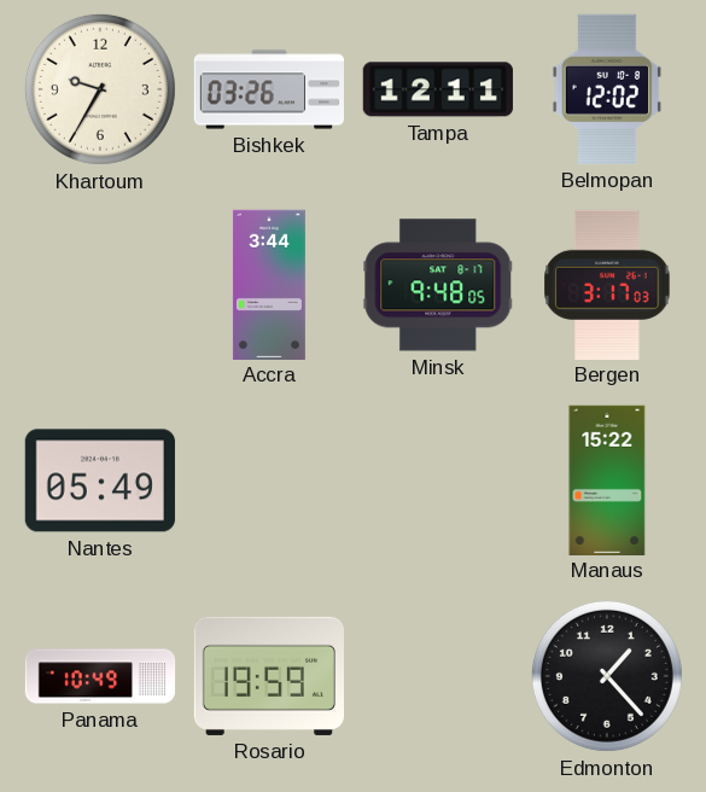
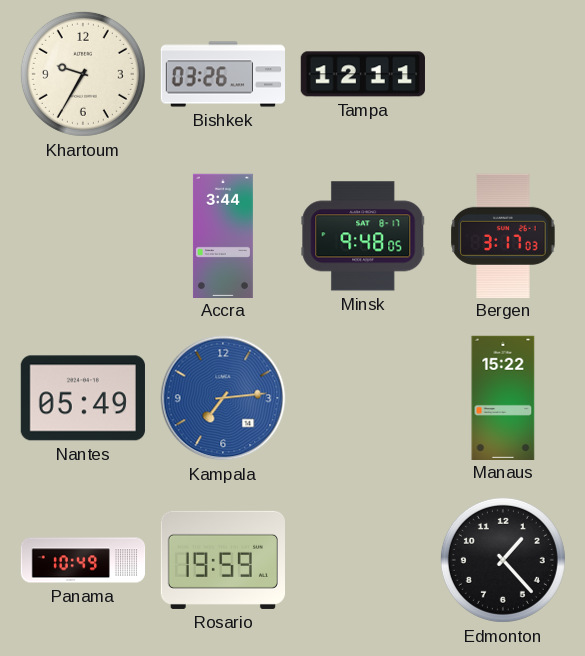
Belmopan: 12:02 -> none (607, 89)
Kampala: none -> 7:14 (223, 398)
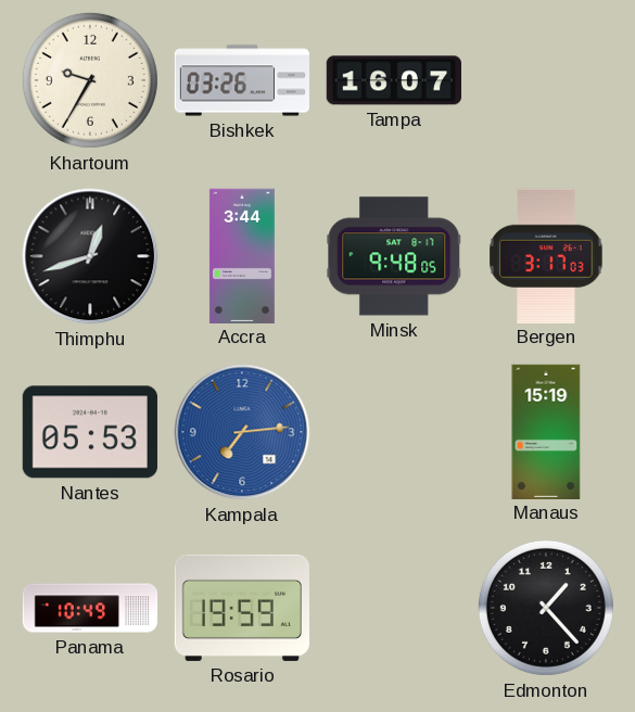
Tampa: 12:11 -> 16:07 (394, 80)
Thimphu: none -> 12:42 (90, 256)
Nantes: 05:49 -> 05:53 (90, 432)
Manaus: 15:22 -> 15:19 (546, 431)
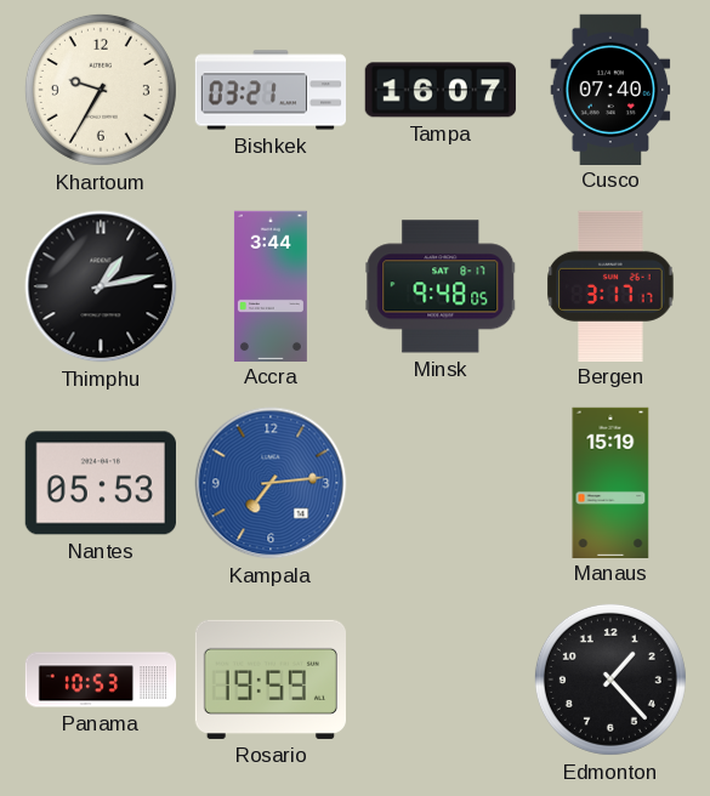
Bishkek: 03:26 -> 03:21 (271, 90)
Cusco: none -> 07:40 (610, 89)
Thimphu: 12:42 -> 1:13 (101, 286)
Bergen: 3:17:03 -> 3:17:17 (610, 285)
Panama: 10:49 -> 10:53 (101, 680)
